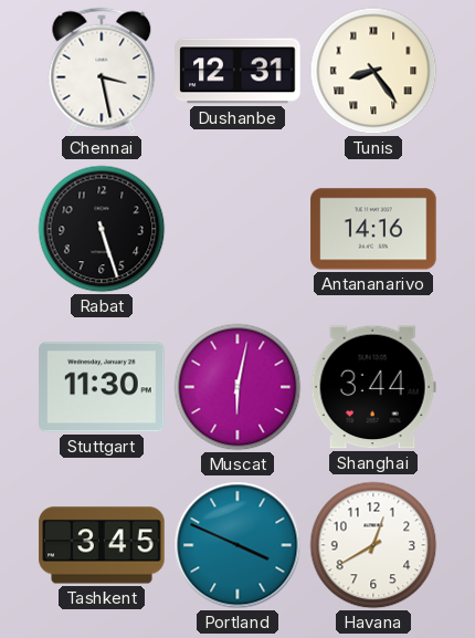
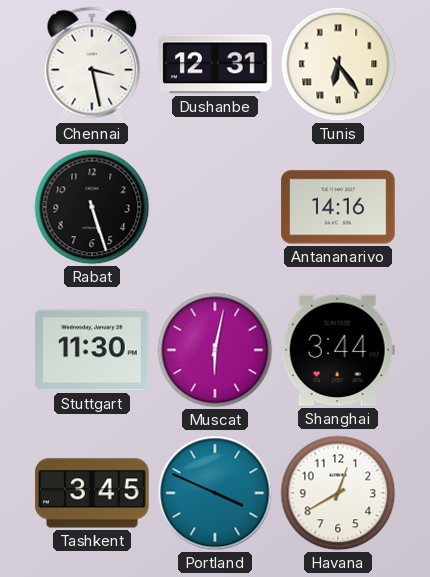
Tunis: 8:24 -> 6:24 (338, 64)
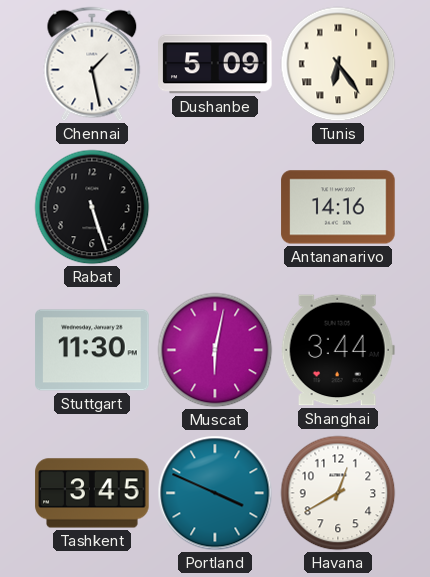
Chennai: 3:28 -> 1:28 (92, 64)
Dushanbe: 12:31 -> 5:09 (215, 64)
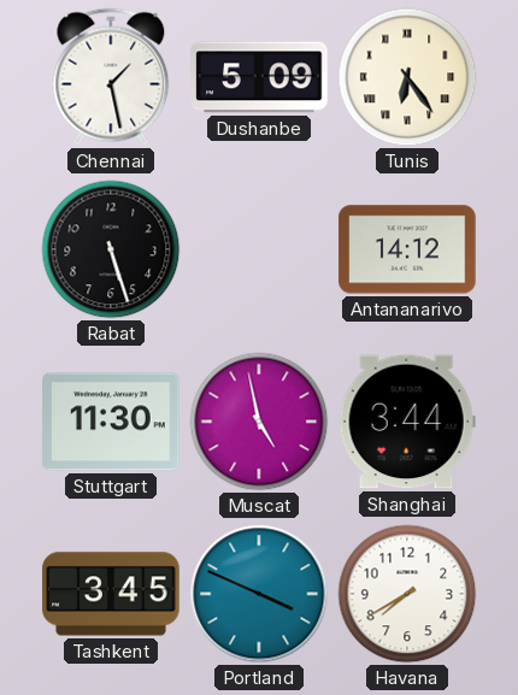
Antananarivo: 14:16 -> 14:12 (407, 249)
Muscat: 6:02 -> 4:58 (259, 422)
Havana: 12:40 -> 7:40 (407, 594)
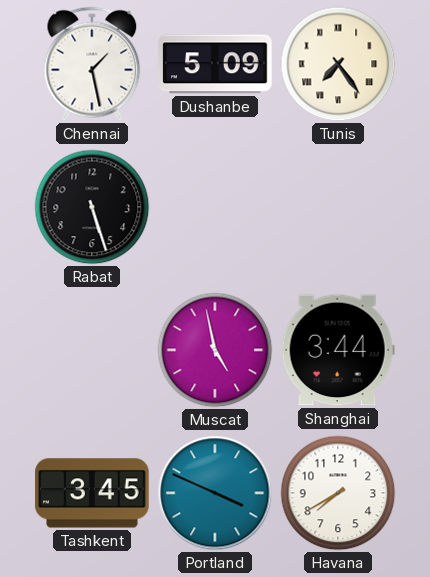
Tunis: 6:24 -> 7:24 (338, 64)
Antananarivo: 14:12 -> none (407, 249)
Stuttgart: 11:30 -> none (111, 422)
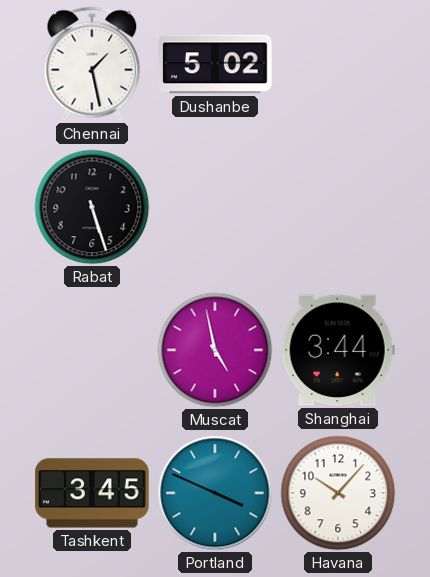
Dushanbe: 5:09 -> 5:02 (215, 64)
Tunis: 7:24 -> none (338, 64)
Havana: 7:40 -> 10:07 (338, 493)
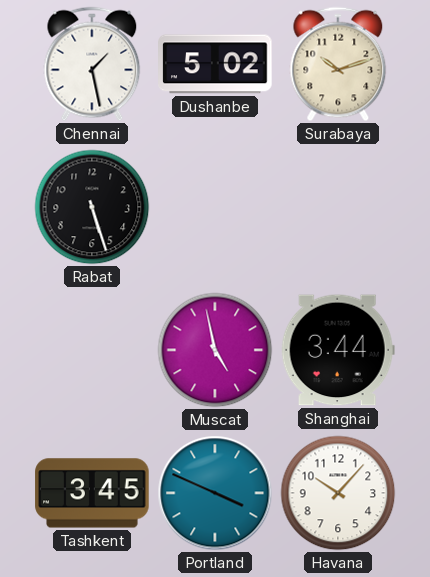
Surabaya: none -> 10:12 (338, 64)
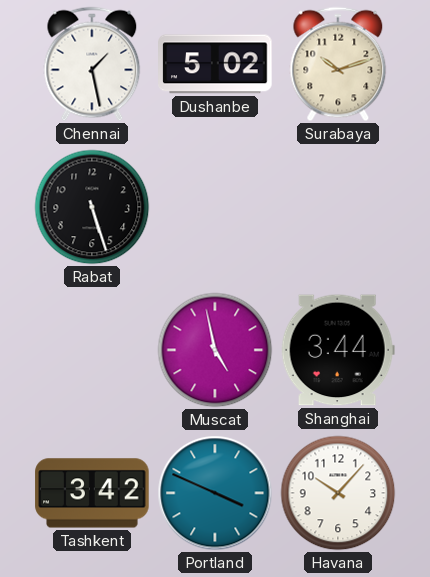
Tashkent: 3:45 -> 3:42 (92, 493)
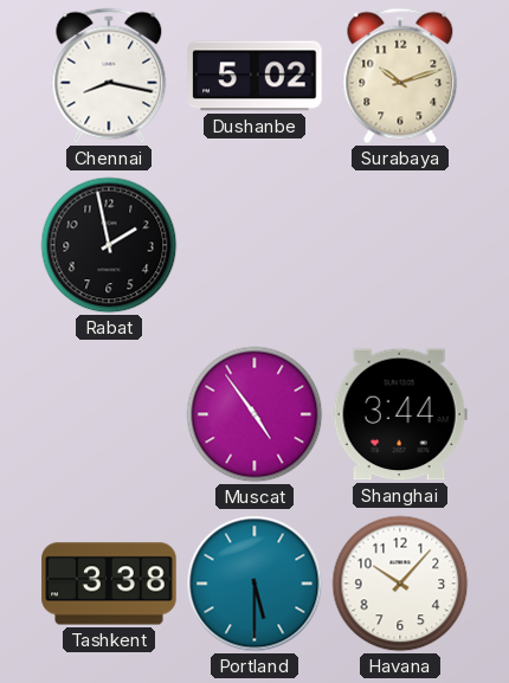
Chennai: 1:28 -> 8:17 (109, 76)
Rabat: 5:27 -> 1:58 (109, 245)
Muscat: 4:58 -> 4:54 (254, 414)
Tashkent: 3:42 -> 3:38 (109, 584)
Portland: 3:49 -> 5:30 (254, 584)
